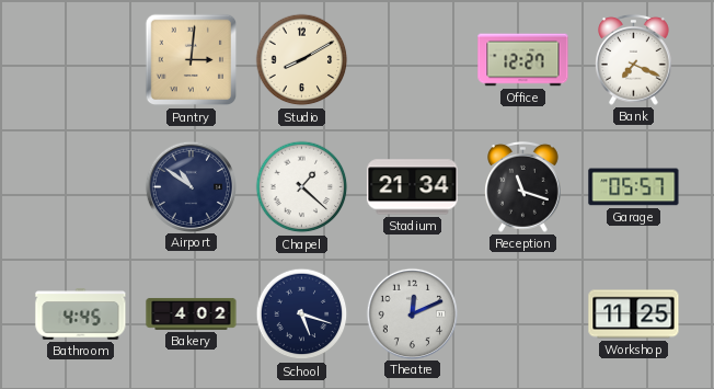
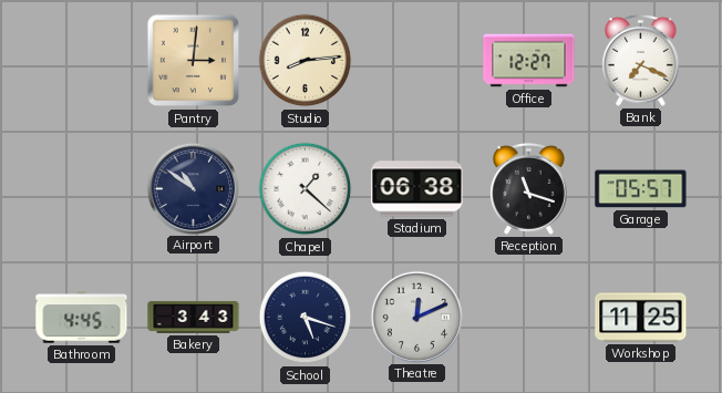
Studio: 8:10 -> 8:14 (306, 61)
Stadium: 21:34 -> 06:38 (417, 189)
Bakery: 4:02 -> 3:43 (194, 317)
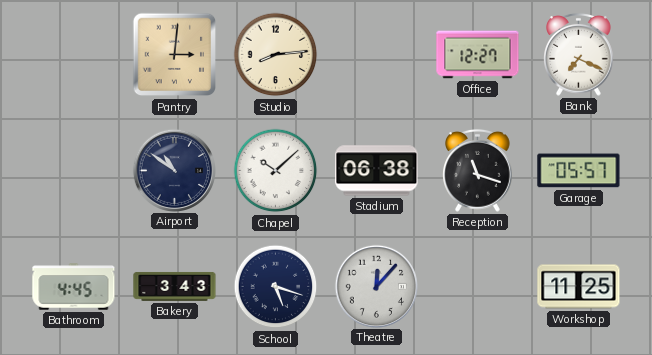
Chapel: 1:22 -> 10:08 (276, 171)
Theatre: 12:11 -> 12:07 (376, 286)
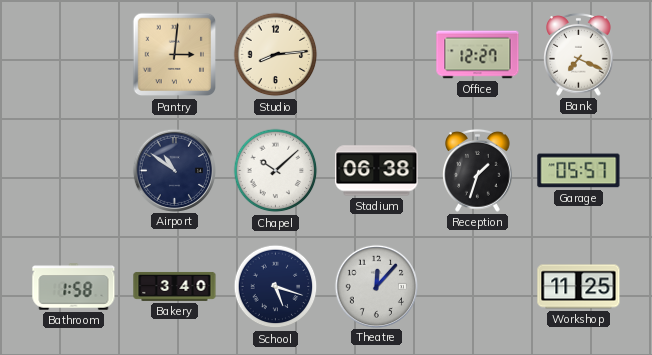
Reception: 11:18 -> 1:33 (478, 170)
Bathroom: 4:45 -> 1:58 (74, 287)
Bakery: 3:43 -> 3:40 (175, 286)
